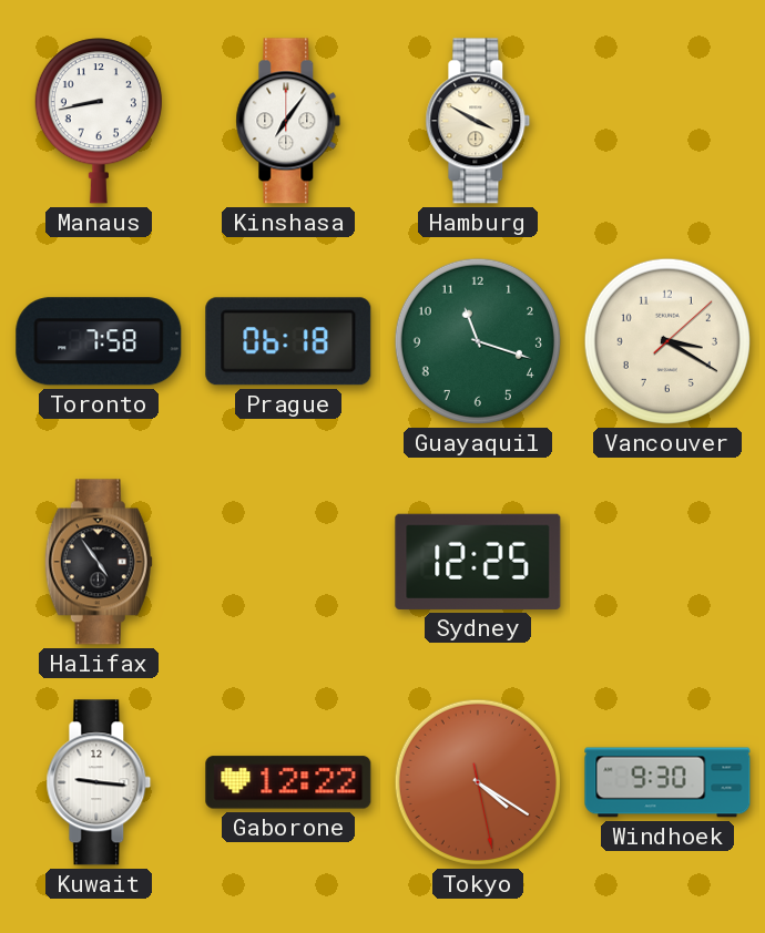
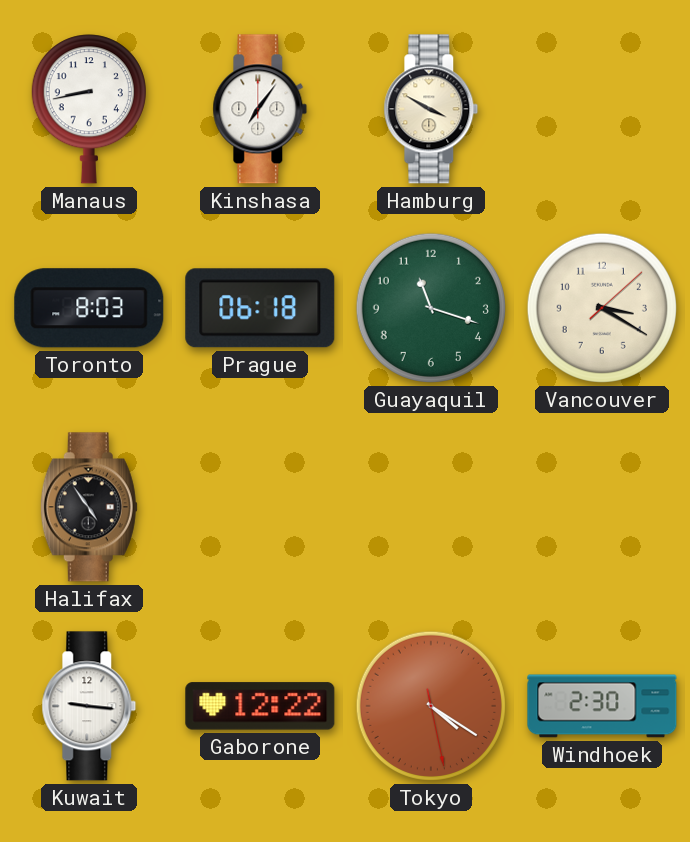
Toronto: 7:58 -> 8:03 (89, 308)
Sydney: 12:25 -> none (478, 562)
Windhoek: 9:30 -> 2:30 (602, 706)
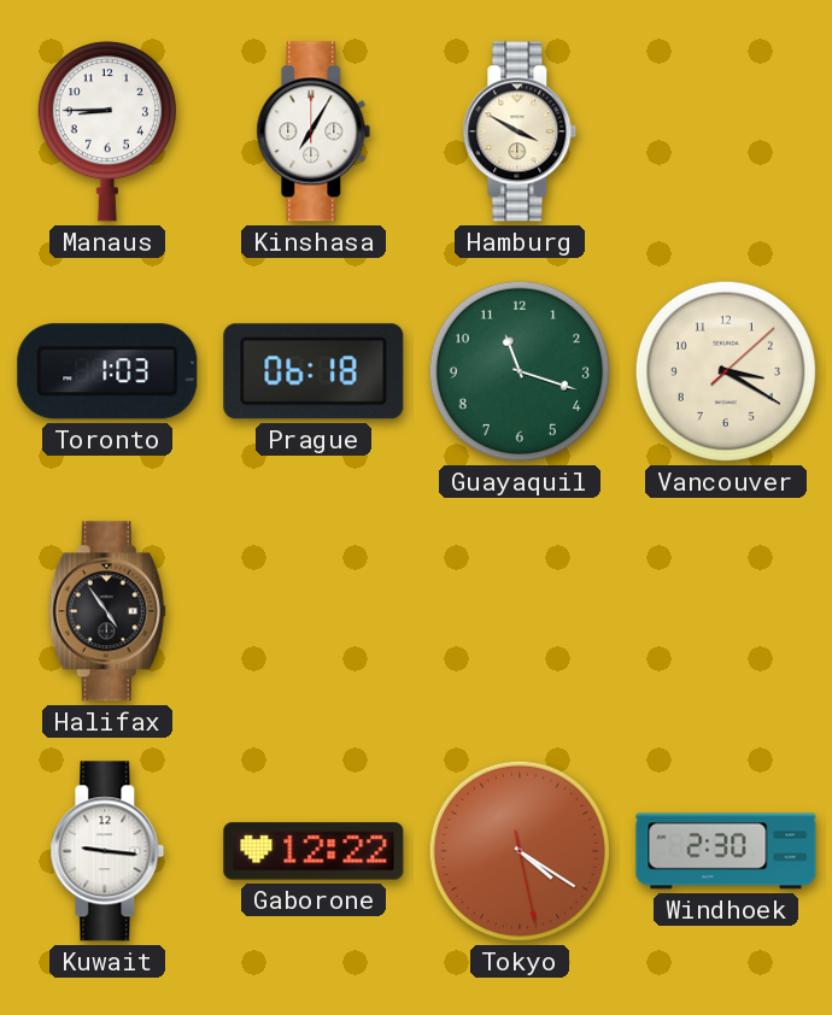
Manaus: 8:43 -> 8:45 (107, 131)
Kinshasa: 7:06 -> 7:05 (314, 131)
Toronto: 8:03 -> 1:03 (107, 371)
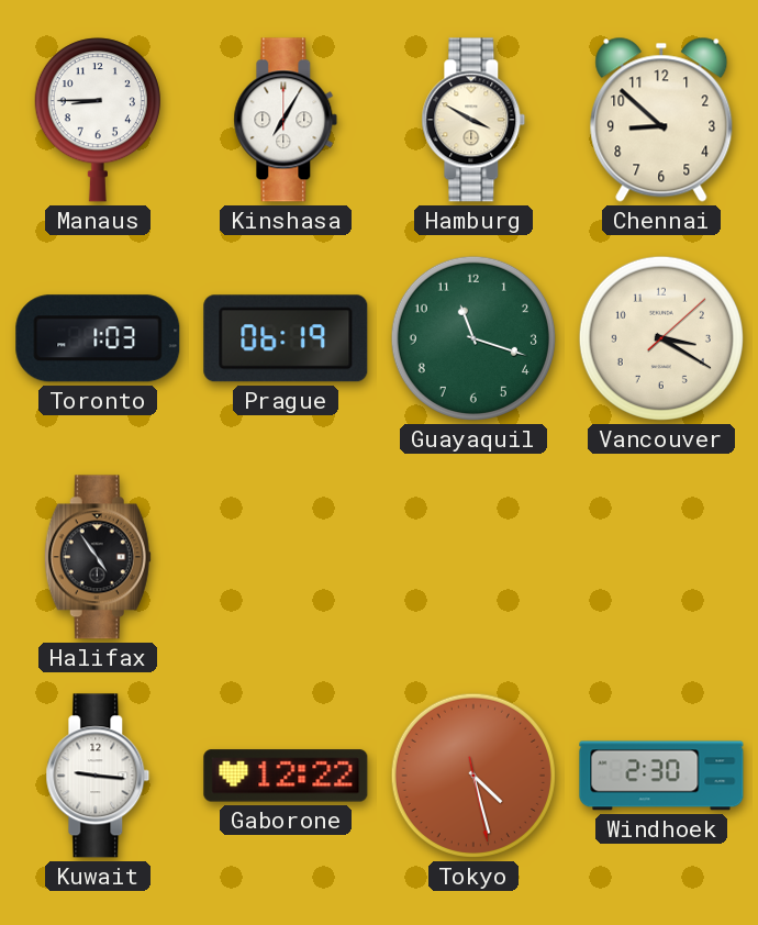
Chennai: none -> 8:52 (661, 120)
Prague: 06:18 -> 06:19 (286, 338)
Tokyo: 4:20 -> 4:27 (473, 776)
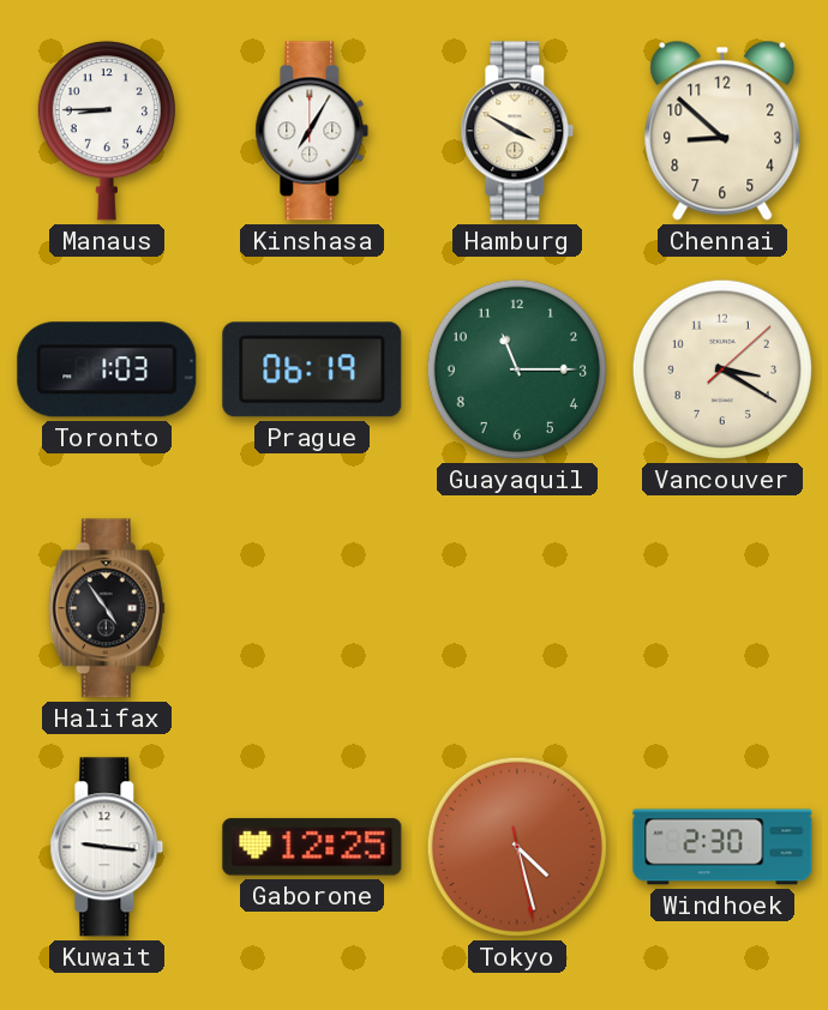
Guayaquil: 11:18 -> 11:15 (517, 369)
Gaborone: 12:22 -> 12:25 (312, 847)
